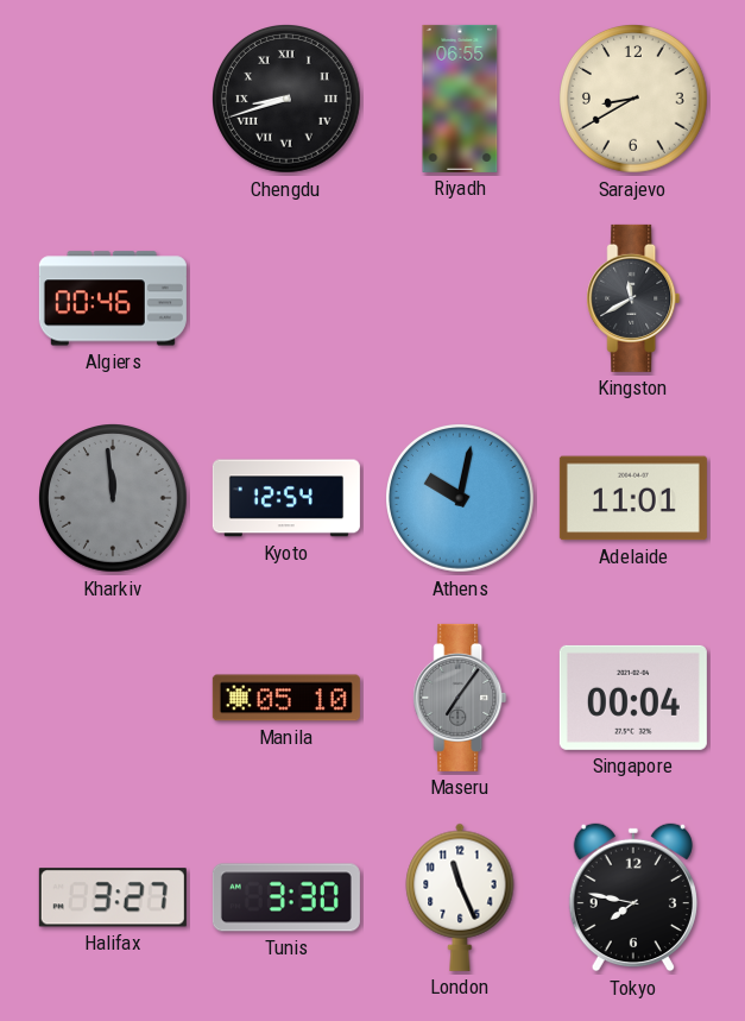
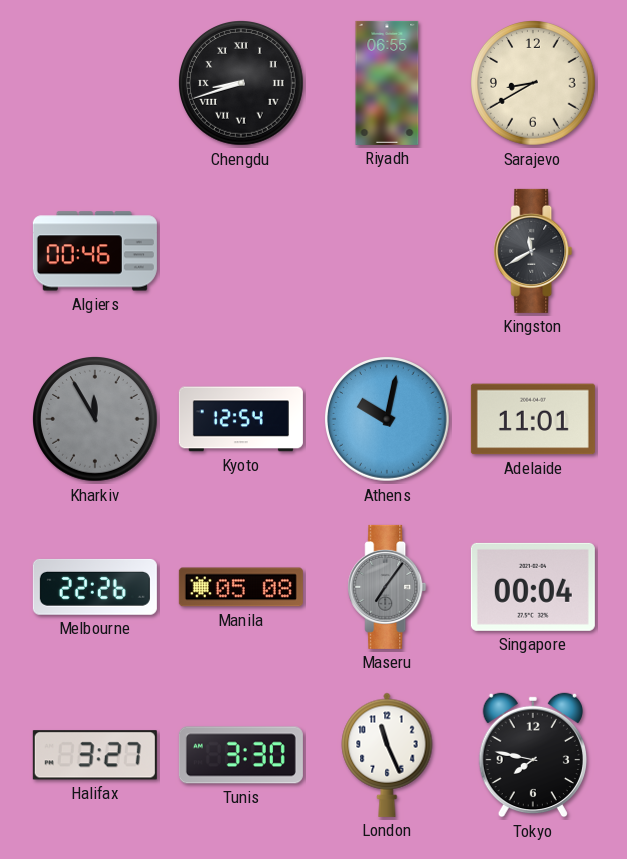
Kharkiv: 11:59 -> 11:55 (96, 420)
Melbourne: none -> 22:26 (95, 587)
Manila: 05:10 -> 05:08 (241, 587)
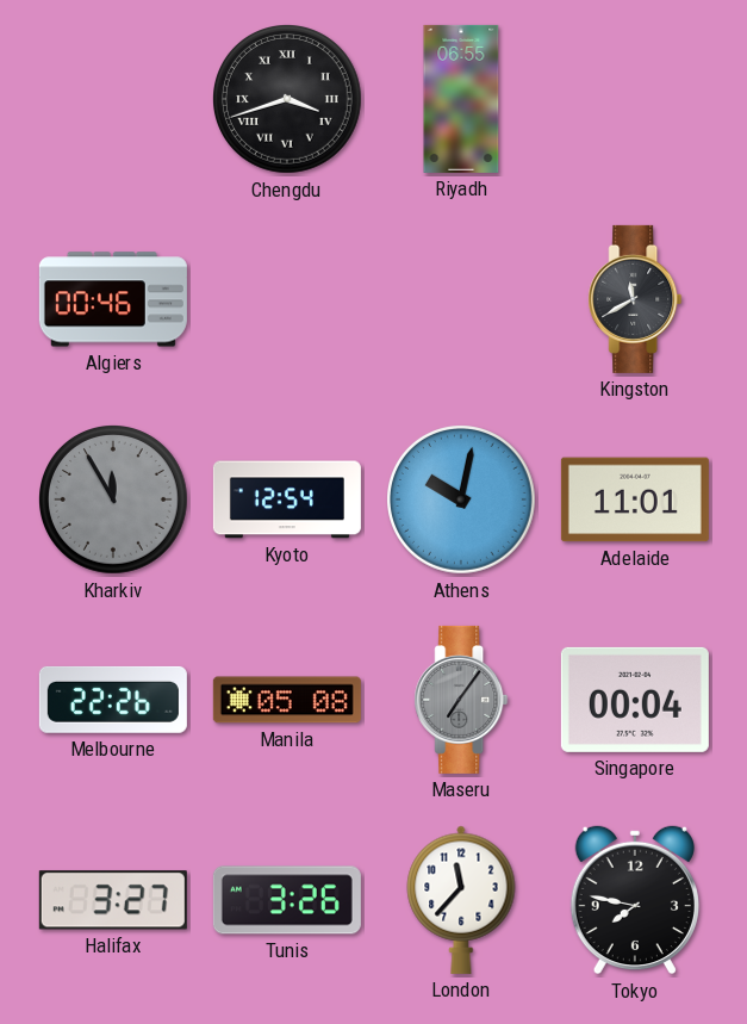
Chengdu: 8:42 -> 3:42 (288, 100)
Sarajevo: 8:40 -> none (534, 84)
Tunis: 3:30 -> 3:26 (287, 900)
London: 11:26 -> 11:37 (461, 900)
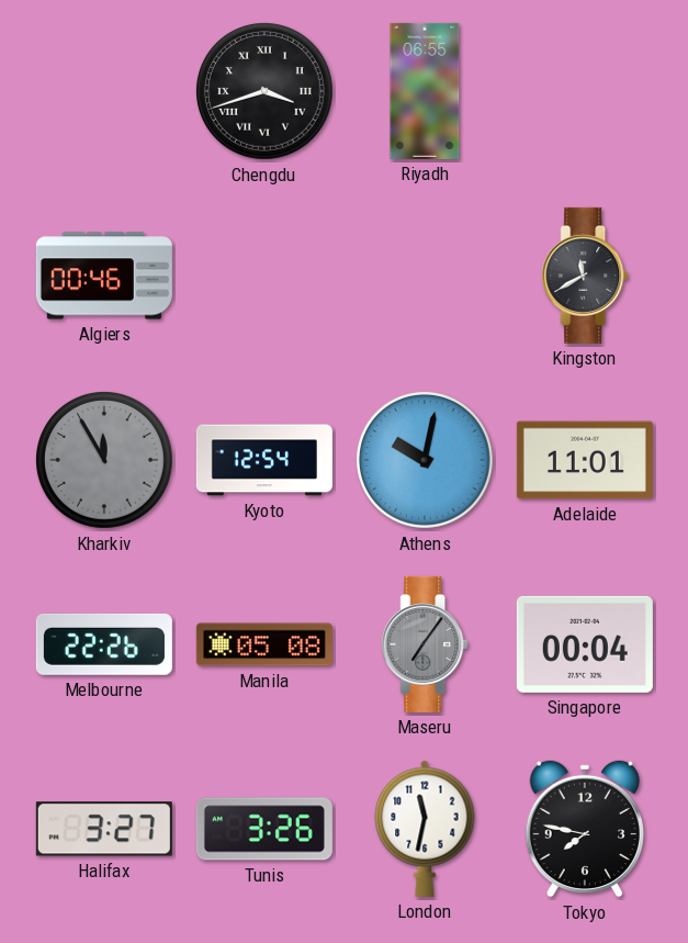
London: 11:37 -> 11:32 (425, 829)
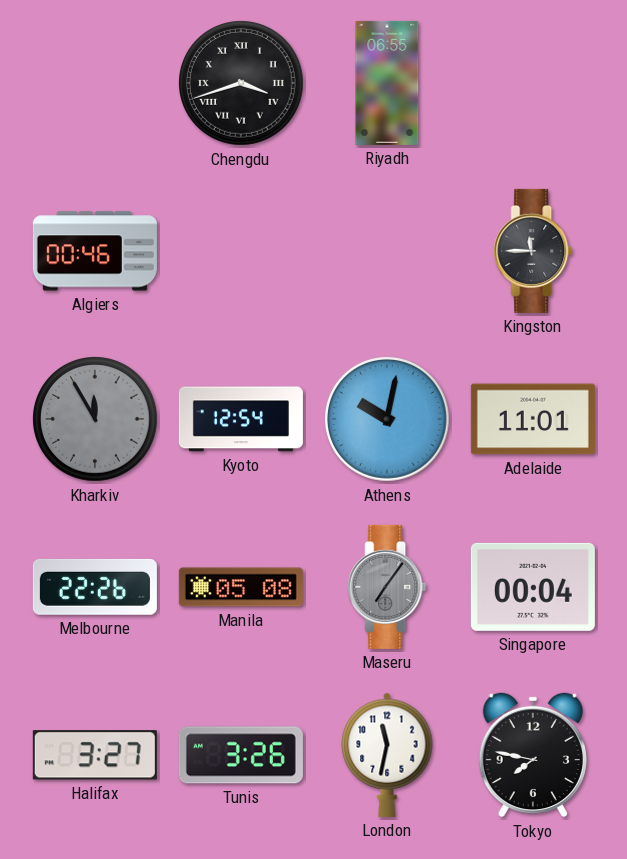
Kingston: 11:40 -> 11:45 (533, 251)
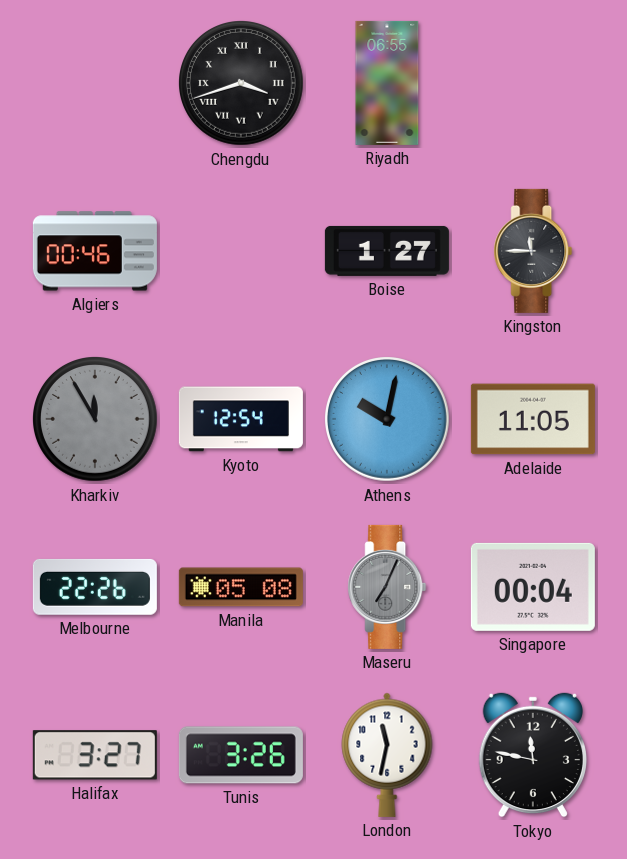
Boise: none -> 1:27 (387, 251)
Adelaide: 11:01 -> 11:05 (533, 419)
Maseru: 7:06 -> 7:04 (387, 587)
Tokyo: 7:47 -> 11:47 (533, 755)
